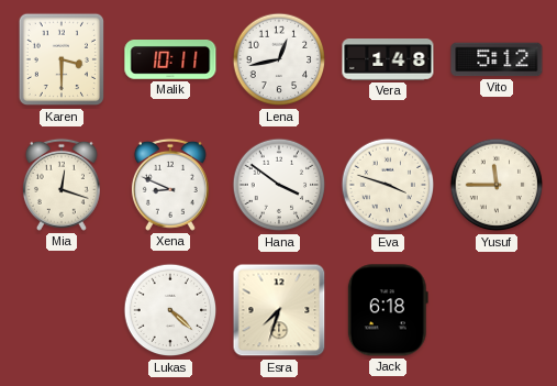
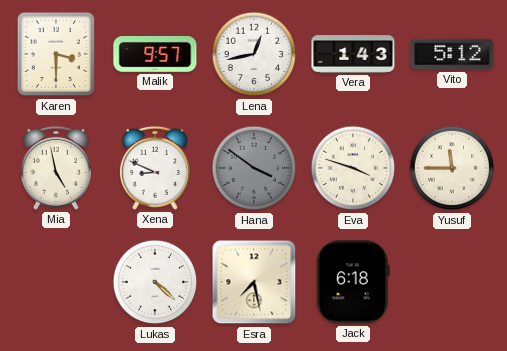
Malik: 10:11 -> 9:57 (155, 55)
Vera: 1:48 -> 1:43 (353, 54)
Mia: 12:18 -> 4:58 (56, 168)
Hana dial: white -> grey (254, 168)
Esra: 7:33 -> 7:28 (254, 282)
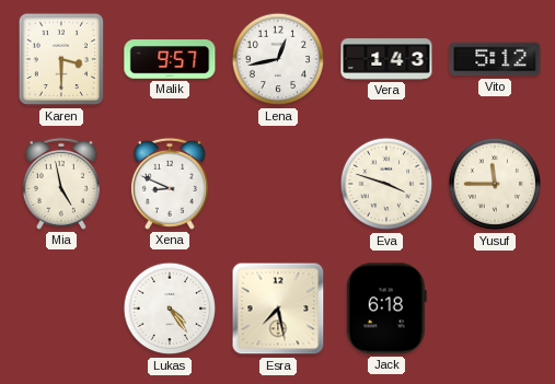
Hana: 3:51 -> none (254, 168)
Lukas: 4:22 -> 4:24 (170, 309)
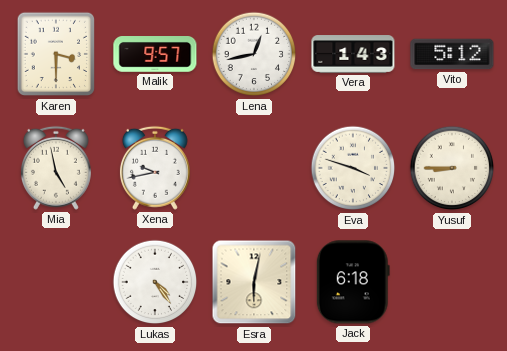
Xena: 8:49 -> 9:43 (155, 168)
Yusuf: 11:45 -> 8:45 (452, 168)
Esra: 7:28 -> 6:02 (254, 282)
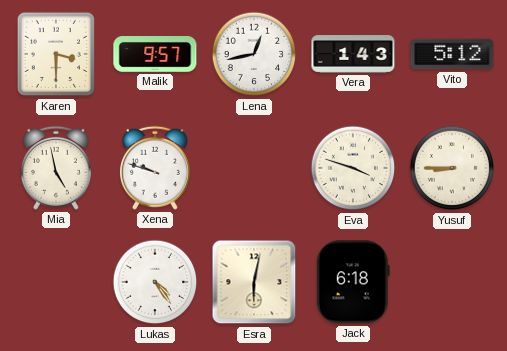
Xena: 9:43 -> 9:48 (155, 168)
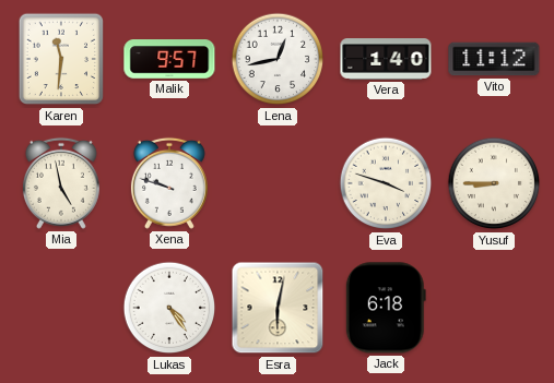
Karen: 3:30 -> 11:31 (60, 59)
Vera: 1:43 -> 1:40 (386, 59)
Vito: 5:12 -> 11:12 (494, 59)
